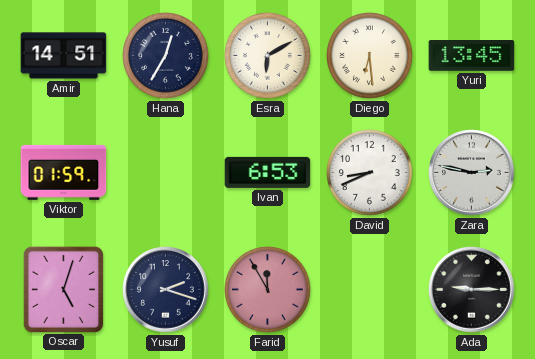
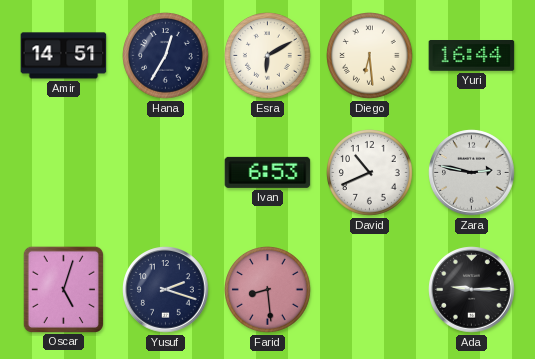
Yuri: 13:45 -> 16:44 (472, 56)
Viktor: 01:59 -> none (64, 172)
David: 8:41 -> 10:41 (370, 173)
Farid: 11:55 -> 8:29 (268, 290)
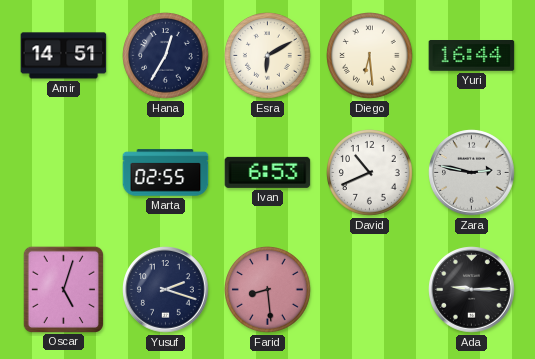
Marta: none -> 02:55 (166, 173)
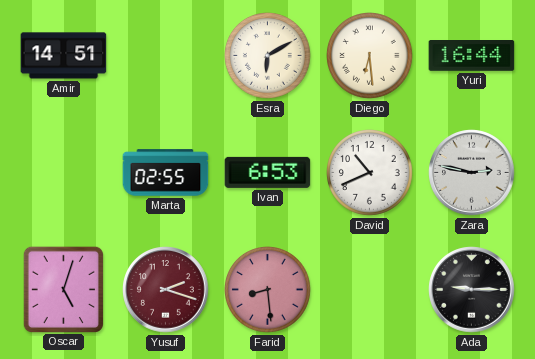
Hana: 12:35 -> none (166, 56)
Yusuf dial: navy -> burgundy (166, 290)
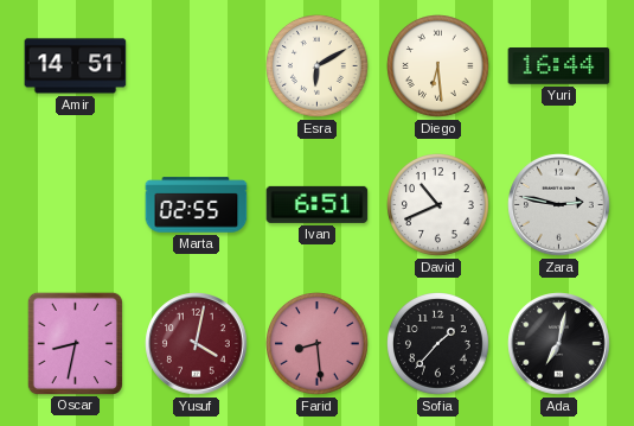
Ivan: 6:53 -> 6:51 (318, 204)
Oscar: 5:03 -> 8:32 (75, 343)
Yusuf: 2:18 -> 4:02 (197, 344)
Sofia: none -> 1:37 (438, 344)
Ada: 9:15 -> 7:02 (559, 344)
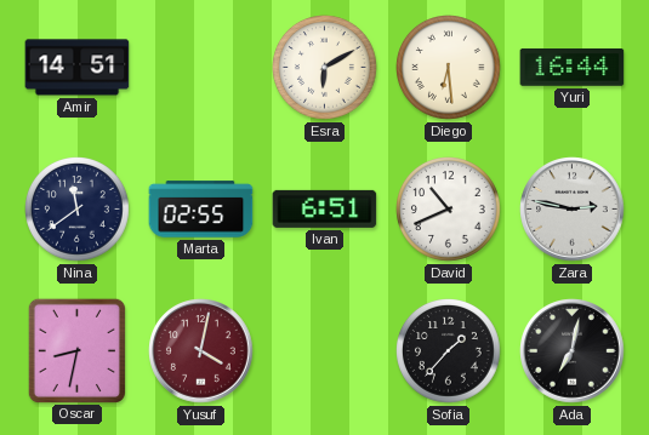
Nina: none -> 11:39 (78, 210)
Farid: 8:29 -> none (318, 344)
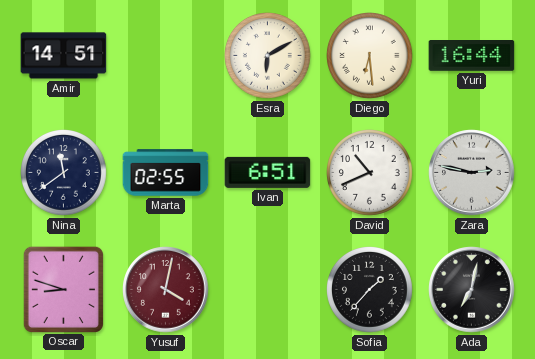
Oscar: 8:32 -> 8:48 (63, 289)
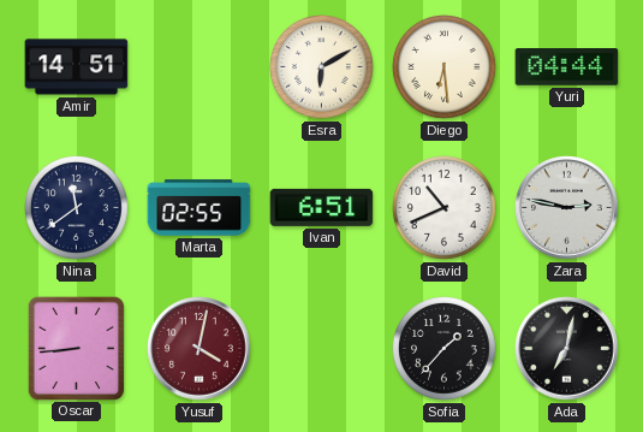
Yuri: 16:44 -> 04:44 (567, 67)
Oscar: 8:48 -> 8:44 (76, 348)
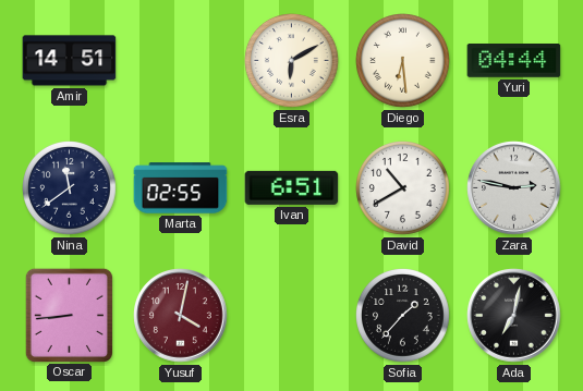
David: 10:41 -> 10:40 (403, 188)
